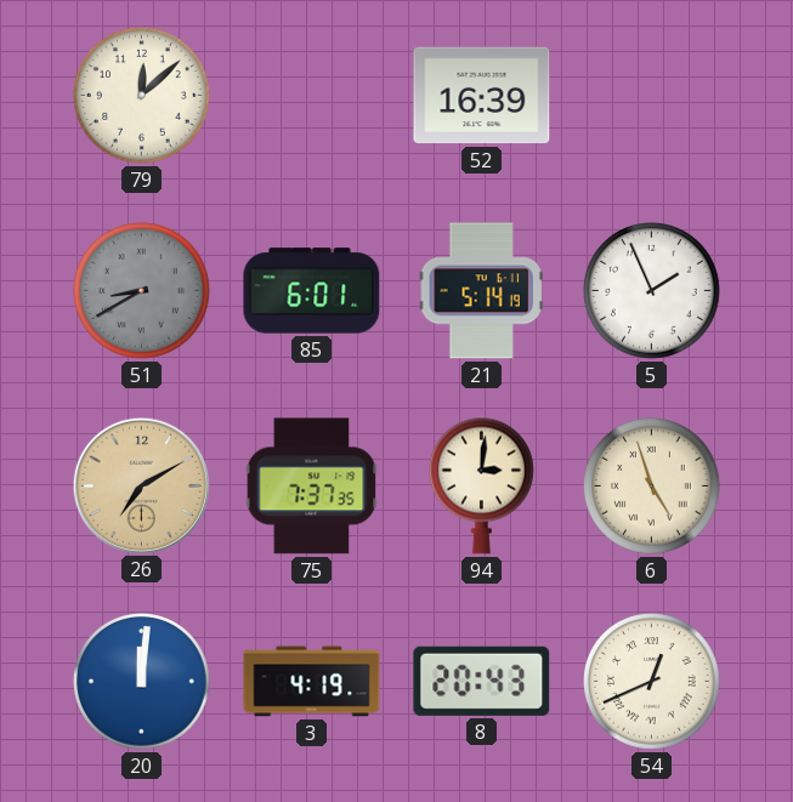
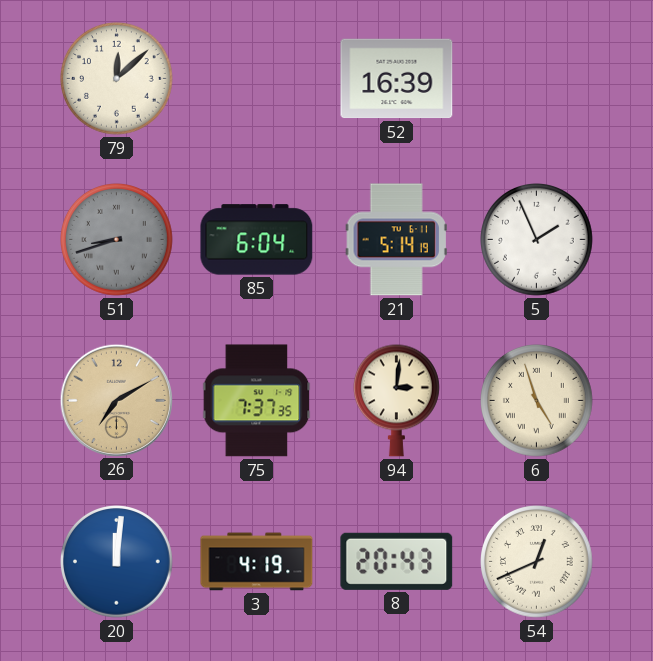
51: 8:40 -> 8:42 (117, 240)
85: 6:01 -> 6:04 (257, 240)
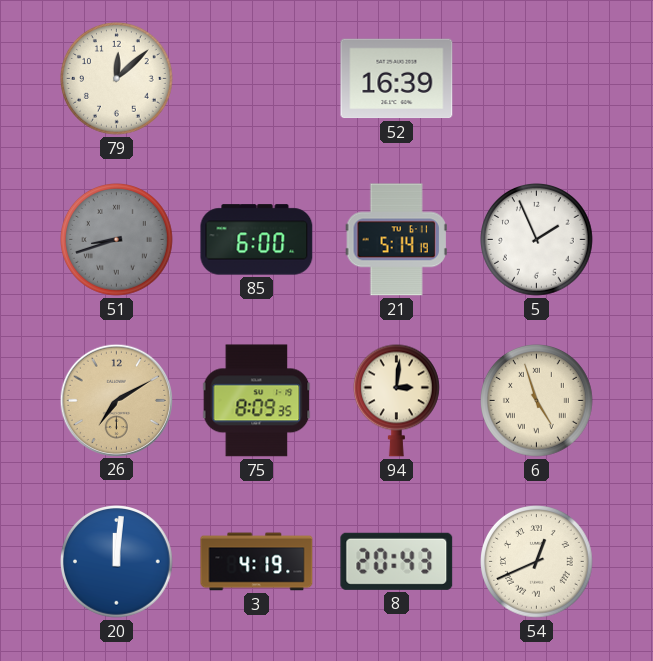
85: 6:04 -> 6:00 (257, 240)
75: 7:37 -> 8:09 (257, 401)
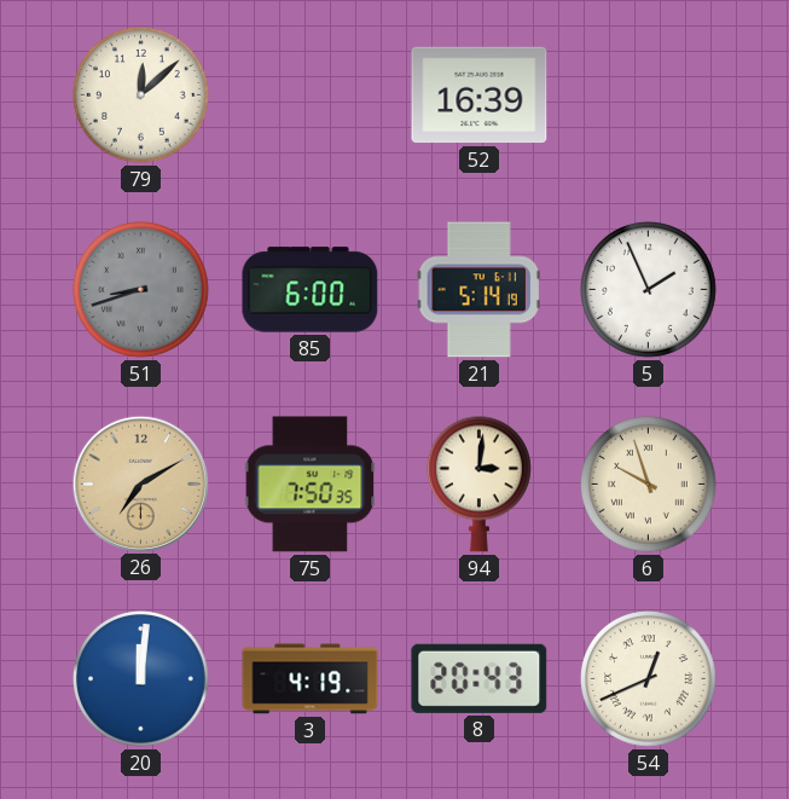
75: 8:09 -> 7:50 (311, 485)
6: 4:57 -> 9:57 (649, 485)
